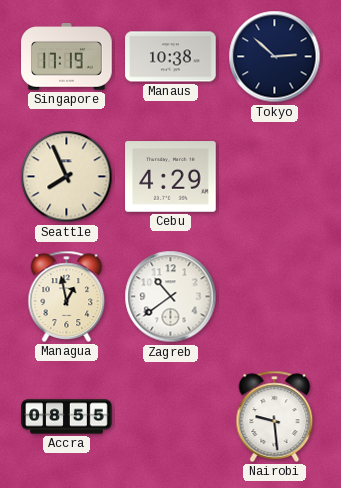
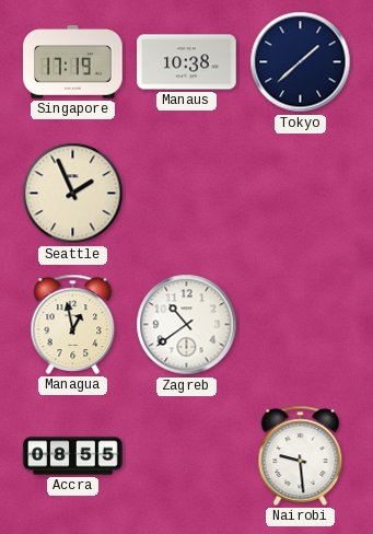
Tokyo: 2:52 -> 1:38 (301, 62)
Seattle: 7:56 -> 1:56 (73, 194)
Cebu: 4:29 -> none (171, 177)
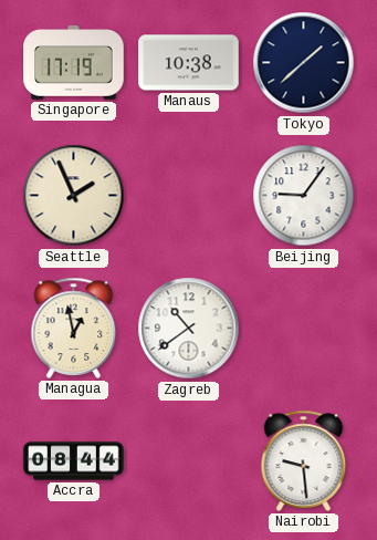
Beijing: none -> 9:06 (304, 196)
Accra: 08:55 -> 08:44 (74, 461)
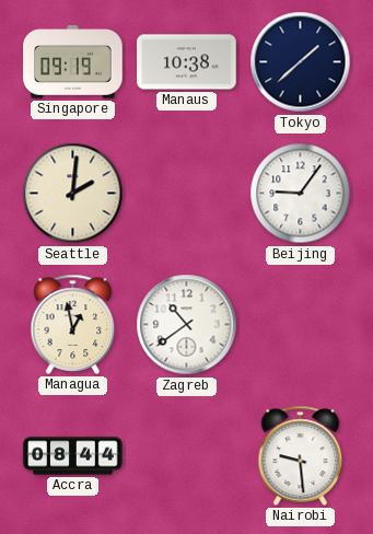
Singapore: 17:19 -> 09:19 (73, 62)
Seattle: 1:56 -> 2:01 (73, 194)
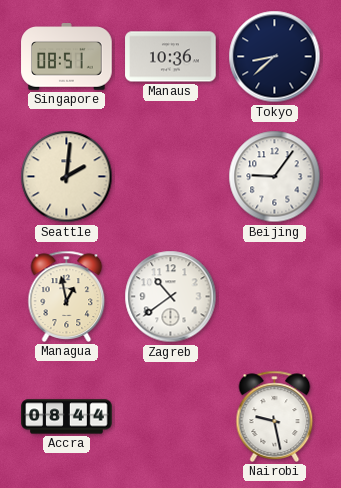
Singapore: 09:19 -> 08:51 (67, 57)
Manaus: 10:38 -> 10:36 (171, 57)
Tokyo: 1:38 -> 8:38 (275, 57)
Nairobi: 9:29 -> 9:28 (275, 416)
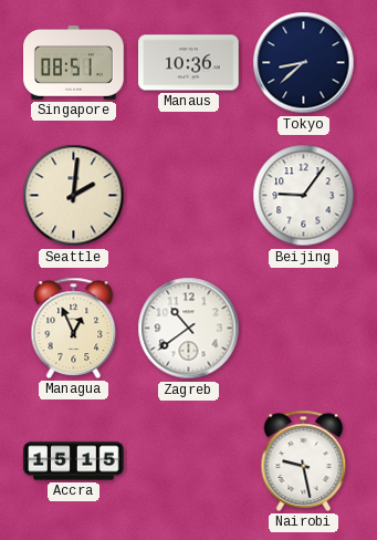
Managua: 12:58 -> 12:56 (74, 328)
Accra: 08:44 -> 15:15 (74, 461)
